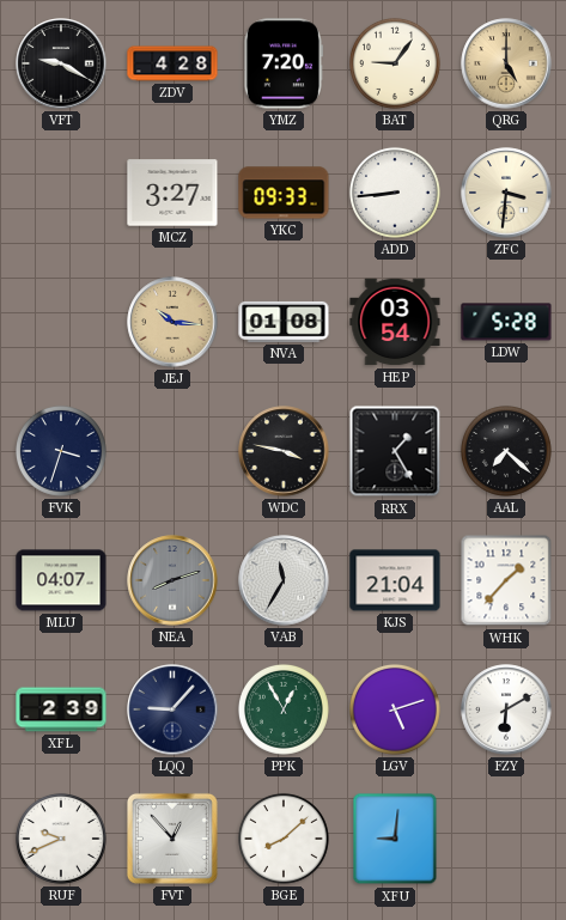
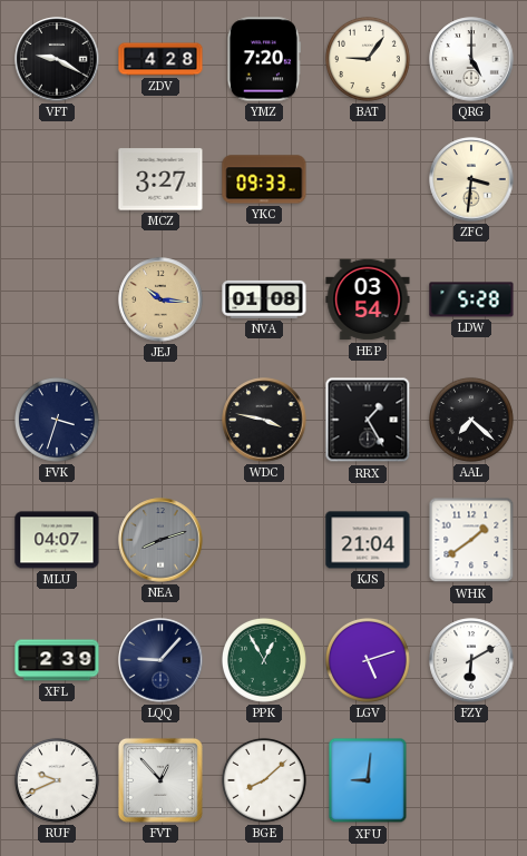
QRG dial: champagne -> white (471, 59)
ADD: 8:44 -> none (395, 193)
VAB: 11:35 -> none (284, 580)
WHK: 1:37 -> 1:39 (471, 540)
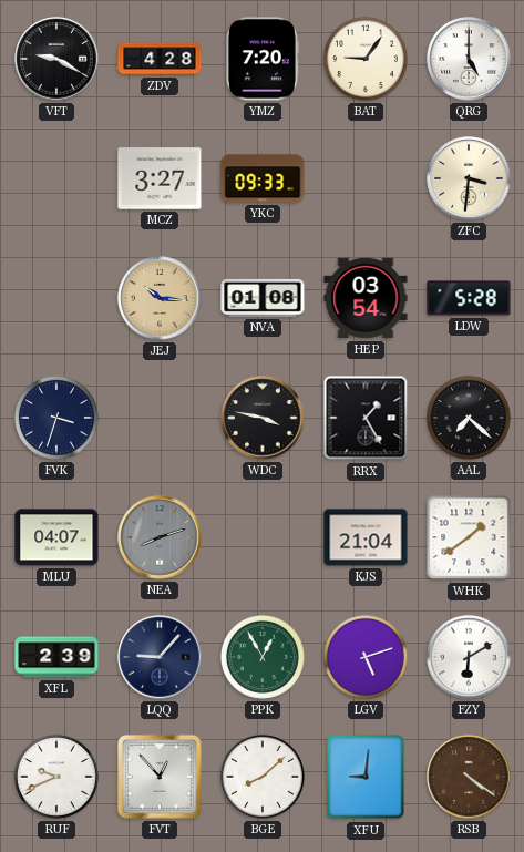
RSB: none -> 4:21 (469, 777)
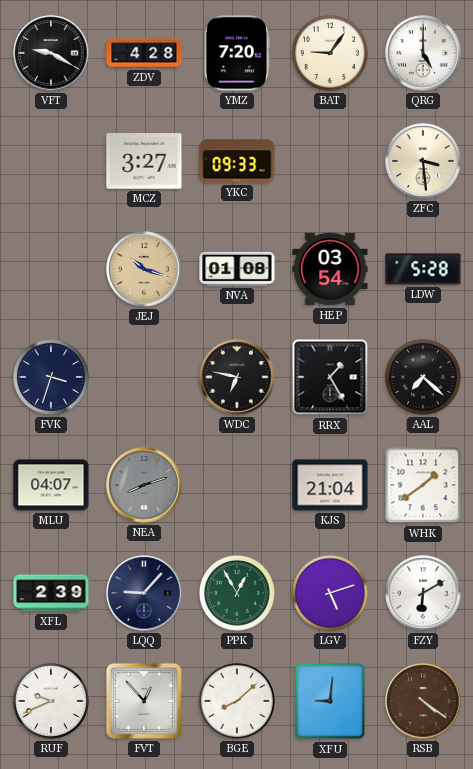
ZFC: 3:31 -> 3:29 (423, 161)
JEJ: 10:16 -> 10:18 (144, 269)
WDC: 3:47 -> 6:47 (237, 377)
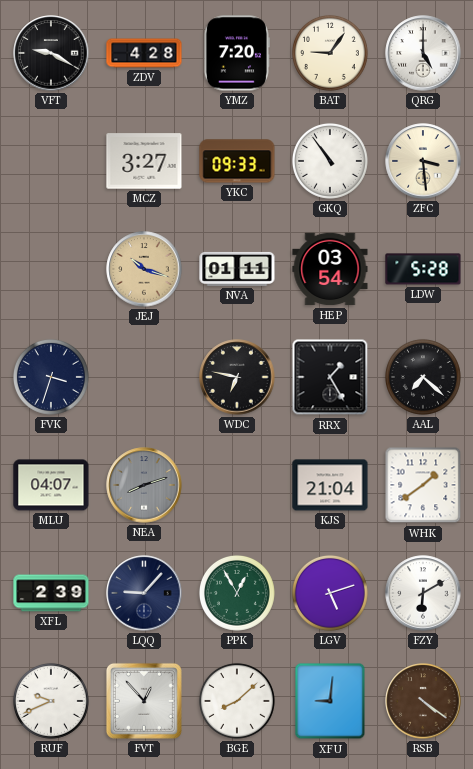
GKQ: none -> 10:54 (330, 161)
NVA: 01:08 -> 01:11 (237, 269)
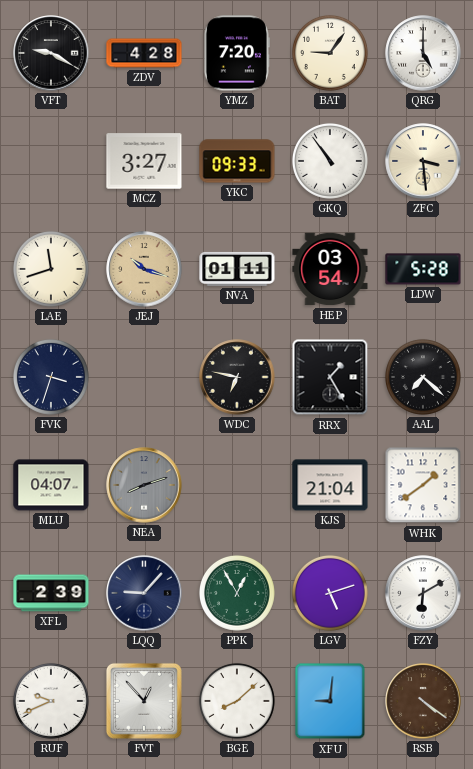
LAE: none -> 11:42 (51, 269)
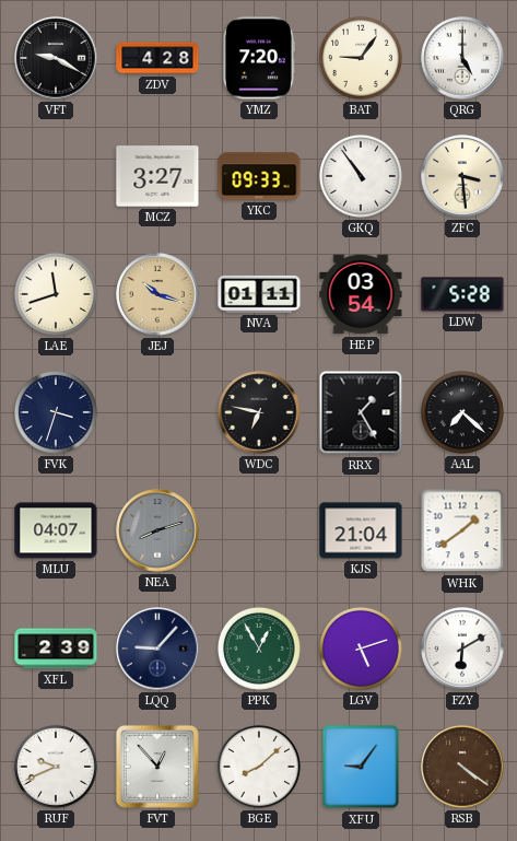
XFU: 9:01 -> 9:06 (361, 767)
